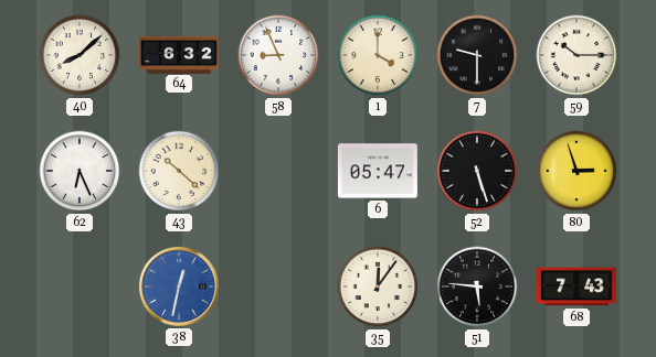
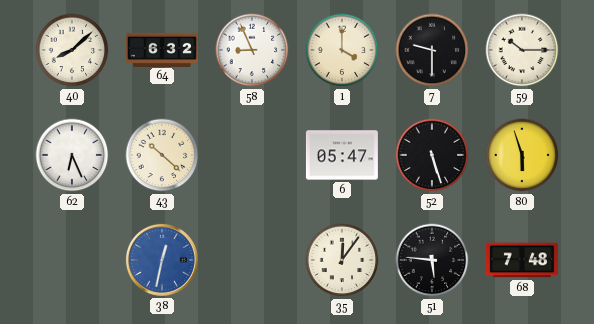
80: 2:57 -> 5:57 (522, 155)
68: 7:43 -> 7:48 (522, 260)
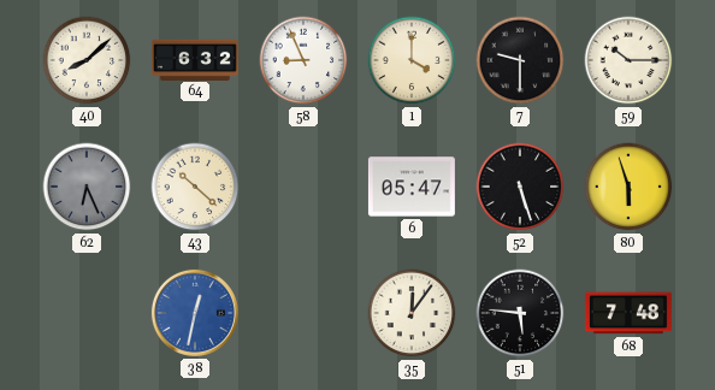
62 dial: white -> grey (87, 187)
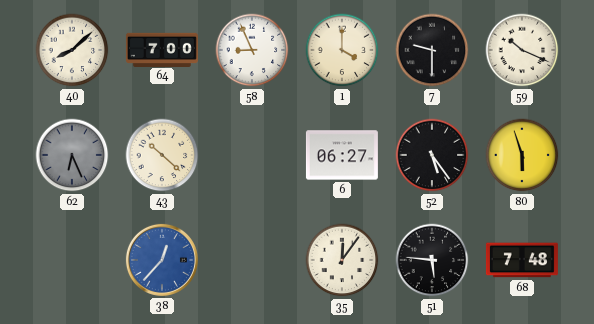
64: 6:32 -> 7:00 (162, 49)
59: 10:15 -> 10:19 (522, 50)
6: 05:47 -> 06:27 (342, 155)
52: 5:27 -> 5:24 (432, 155)
38: 12:32 -> 12:37 (162, 260)
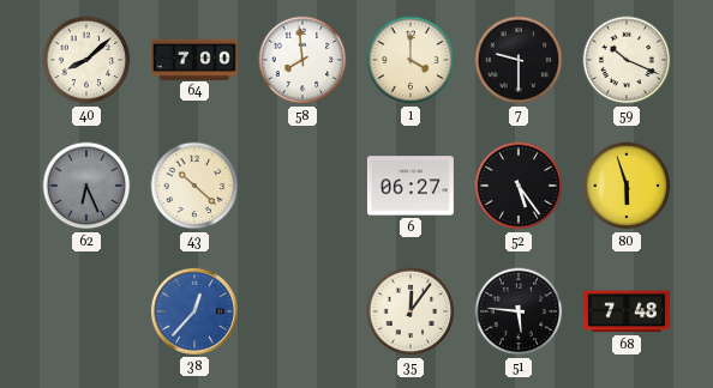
58: 8:56 -> 7:59 (302, 60)
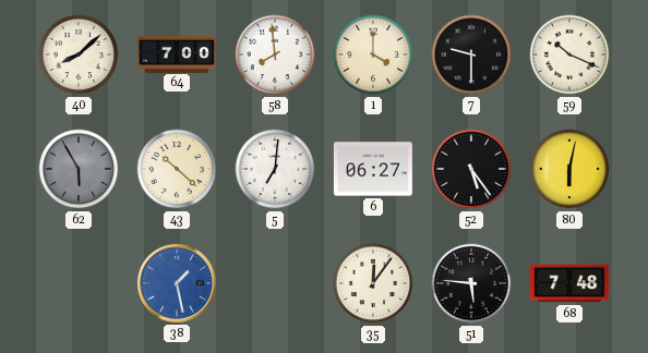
62: 6:26 -> 5:55 (79, 169)
5: none -> 7:01 (275, 169)
80: 5:57 -> 6:02 (569, 169)
38: 12:37 -> 1:28 (177, 283)
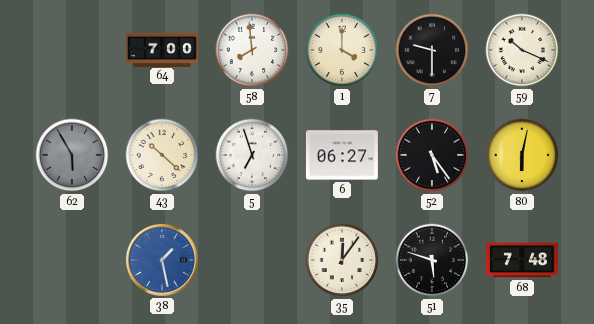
40: 8:08 -> none (79, 54)
5: 7:01 -> 6:57 (252, 155)
51: 5:46 -> 5:48 (432, 260)
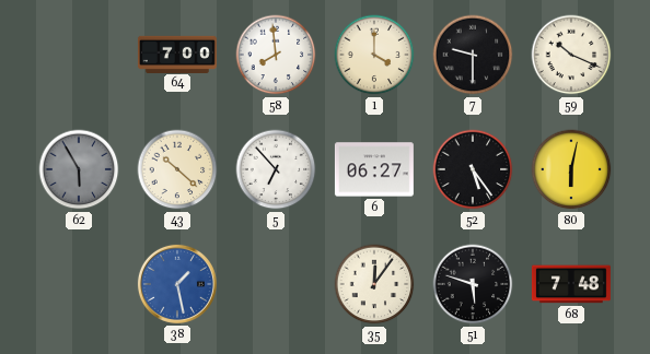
5: 6:57 -> 6:53 (276, 169)
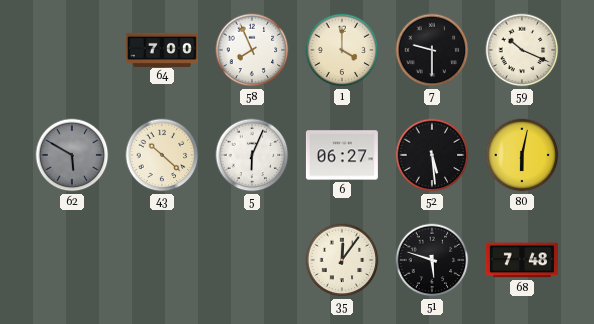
58: 7:59 -> 7:56 (252, 50)
62: 5:55 -> 5:50 (72, 155)
5: 6:53 -> 6:04 (252, 155)
52: 5:24 -> 5:29 (432, 155)
38: 1:28 -> none (177, 284)
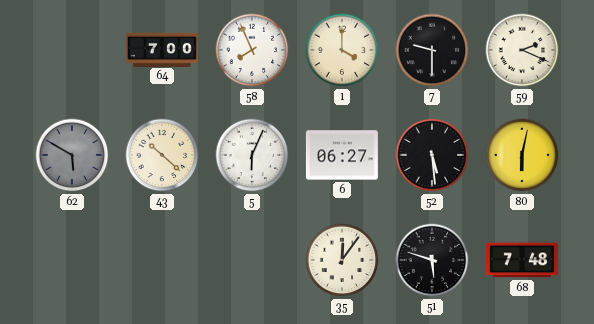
59: 10:19 -> 2:19 (522, 50)
